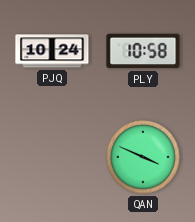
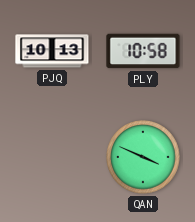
PJQ: 10:24 -> 10:13 (52, 51)
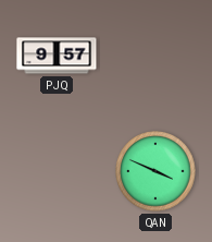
PJQ: 10:13 -> 9:57 (57, 56)
PLY: 10:58 -> none (143, 51)
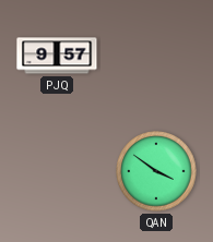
QAN: 3:49 -> 3:51 (156, 171)
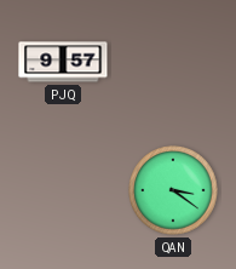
QAN: 3:51 -> 3:21 (173, 190)
